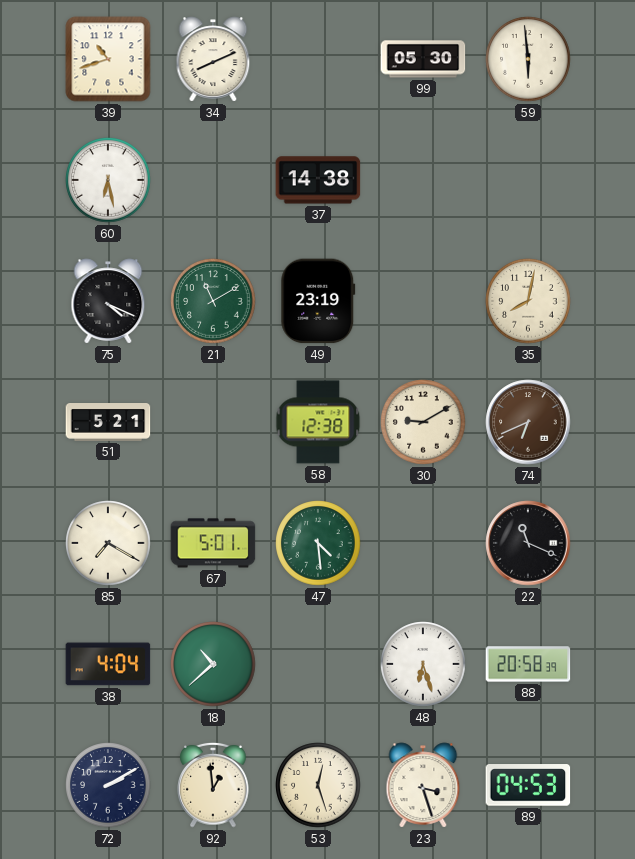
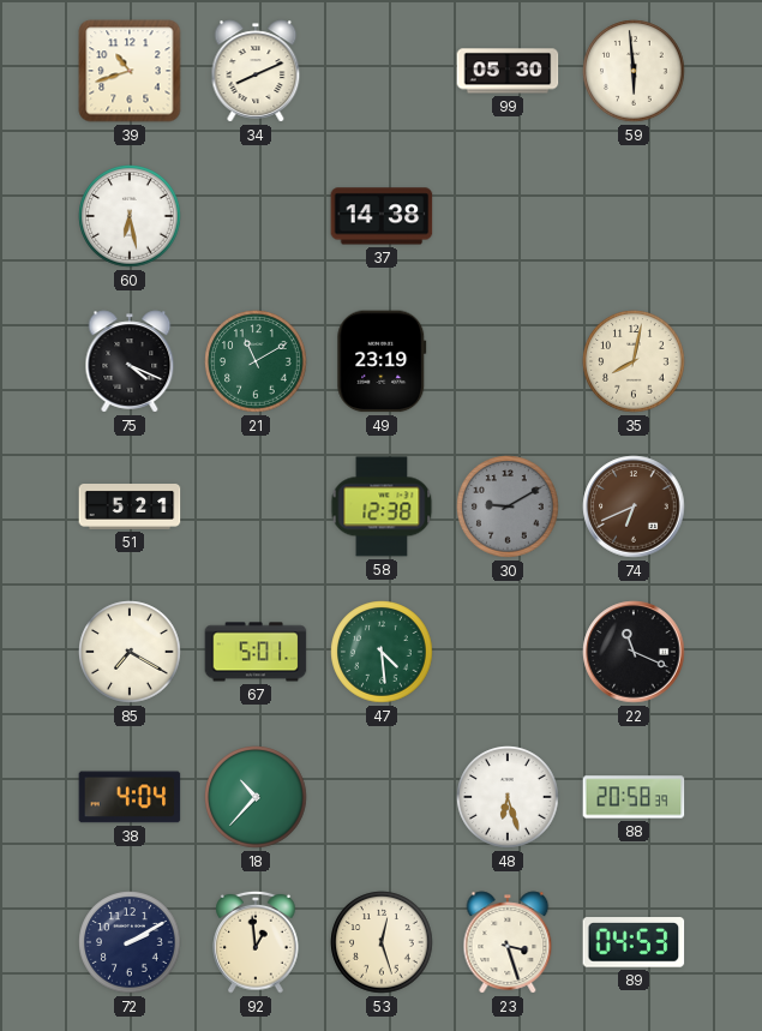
30 dial: cream -> grey (508, 506)
18: 10:38 -> 10:37 (256, 797)
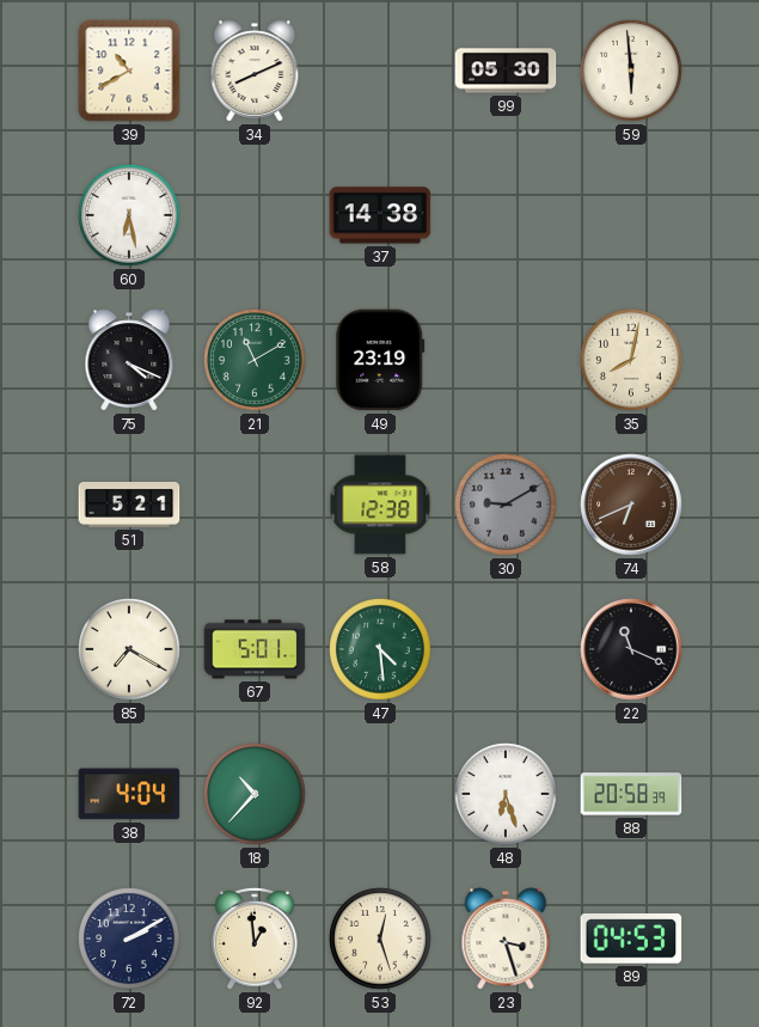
39: 10:42 -> 10:40 (129, 71)
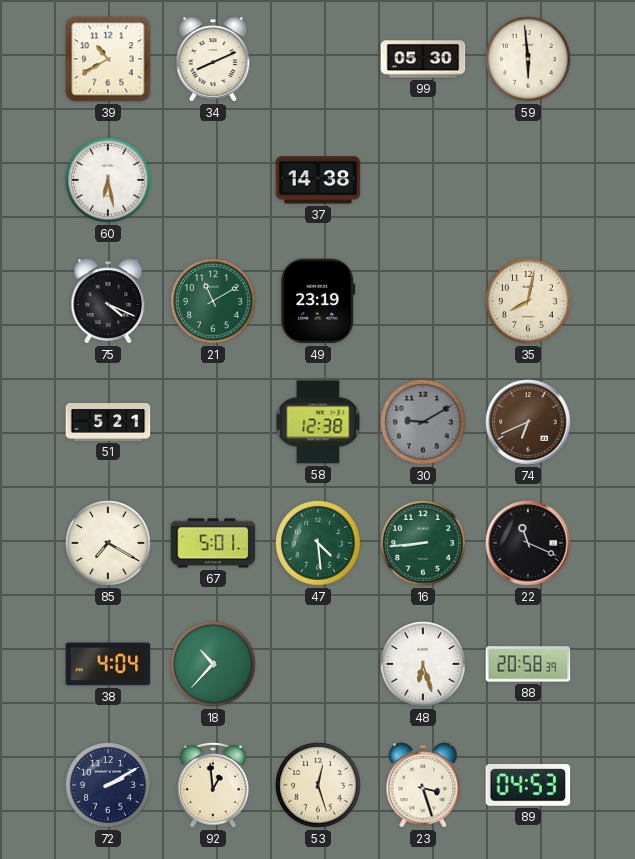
16: none -> 8:44 (423, 543)
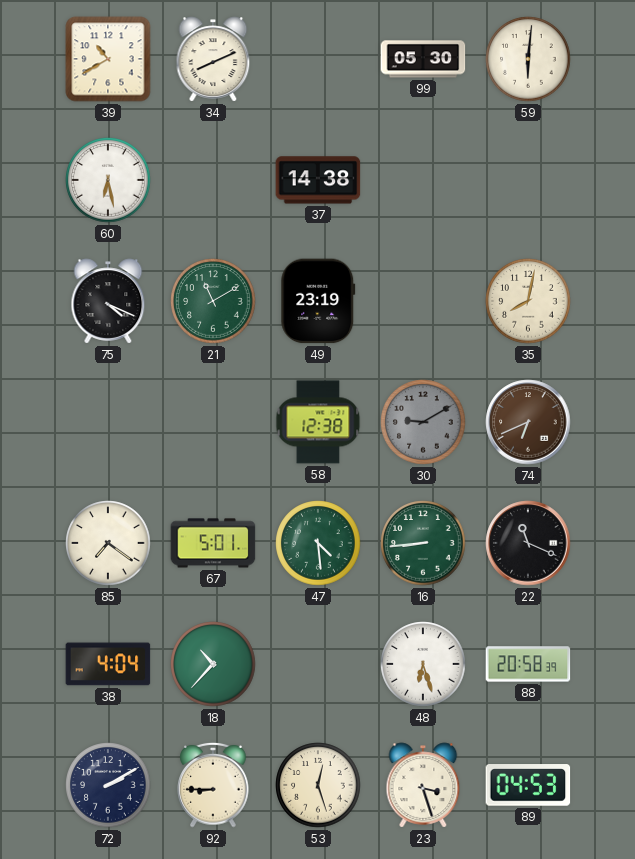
59: 5:59 -> 6:01 (528, 59)
51: 5:21 -> none (108, 423)
85: 7:20 -> 7:21 (108, 543)
92: 12:59 -> 8:45 (213, 785)
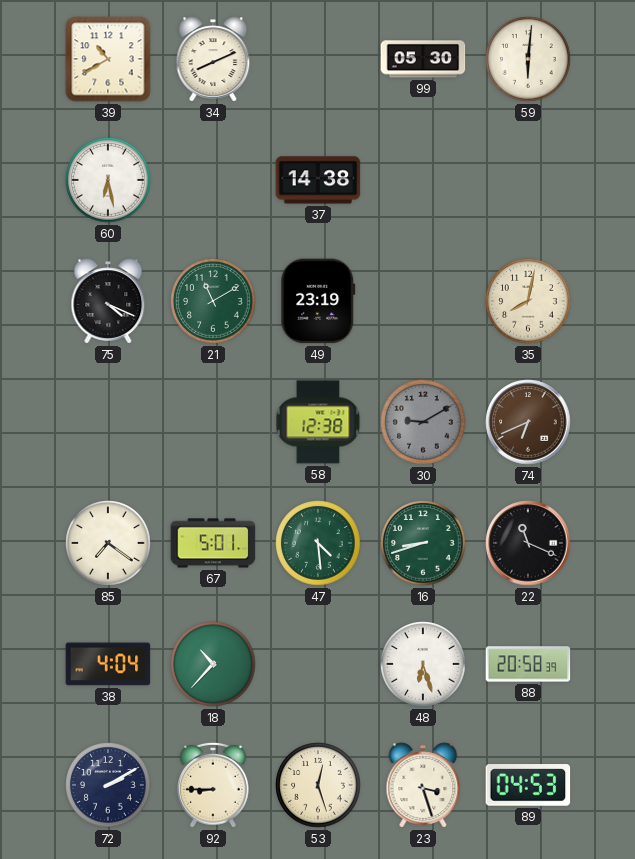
16: 8:44 -> 8:42 (423, 543)
